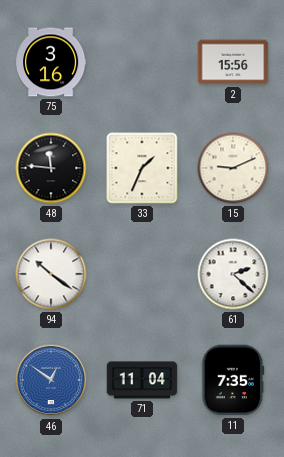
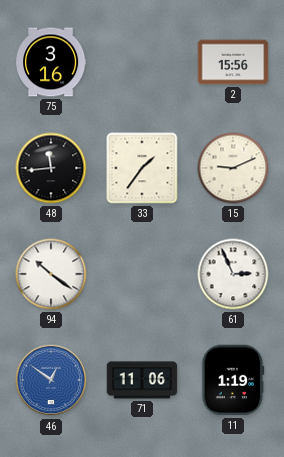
48: 11:46 -> 11:44 (51, 168)
33: 1:34 -> 1:36 (142, 168)
61: 2:22 -> 2:56 (233, 274)
71: 11:04 -> 11:06 (142, 380)
11: 7:35 -> 1:19 (233, 380)
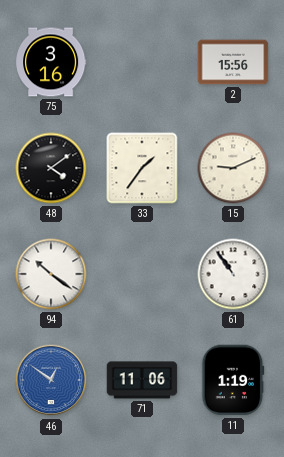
48: 11:44 -> 4:09 (51, 168)
61: 2:56 -> 10:54 (233, 274)
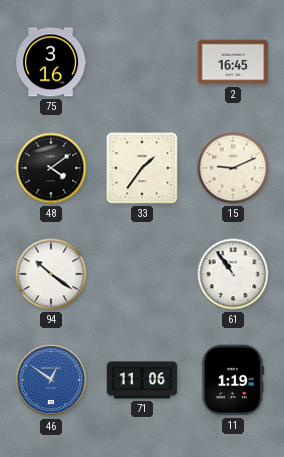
2: 15:56 -> 16:45 (233, 62)
